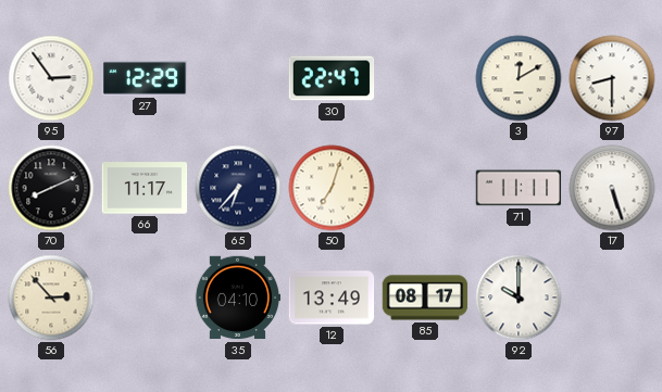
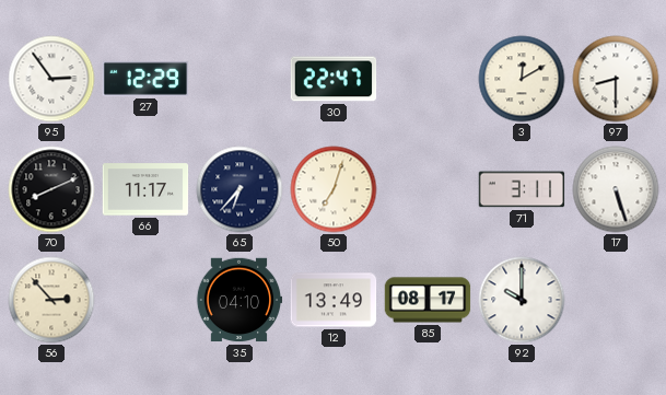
71: 11:11 -> 3:11 (522, 189)
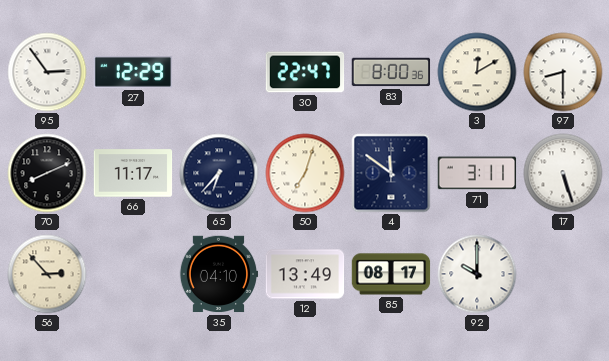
83: none -> 8:00 (391, 72)
4: none -> 11:51 (391, 173)
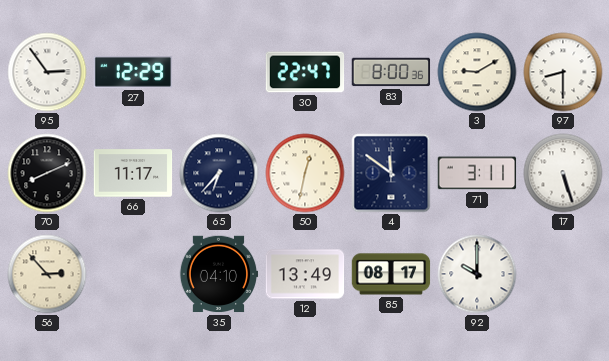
3: 12:10 -> 9:10 (477, 72)
50: 7:03 -> 12:32 (305, 173)
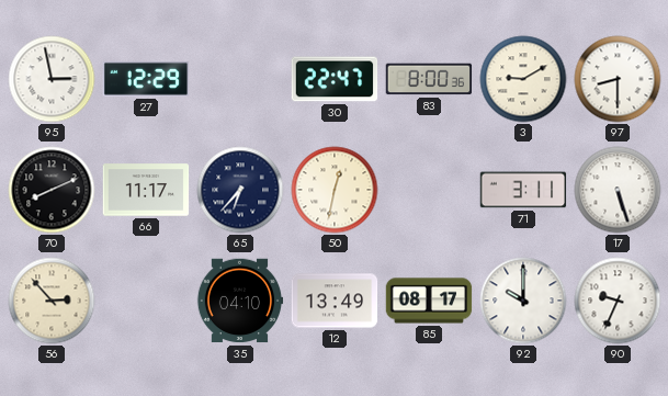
95: 2:54 -> 2:58 (52, 79)
4: 11:51 -> none (391, 173)
90: none -> 9:34 (618, 301)
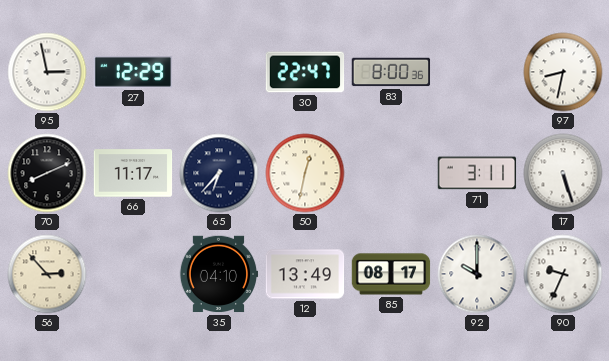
3: 9:10 -> none (523, 79)
97: 8:30 -> 8:32 (563, 72)
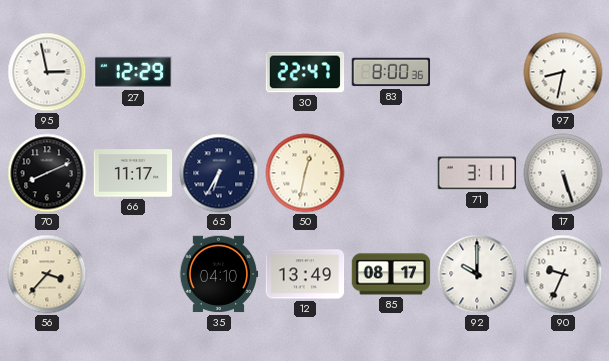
65: 6:37 -> 6:35 (219, 173)
56: 2:53 -> 3:37 (47, 274)
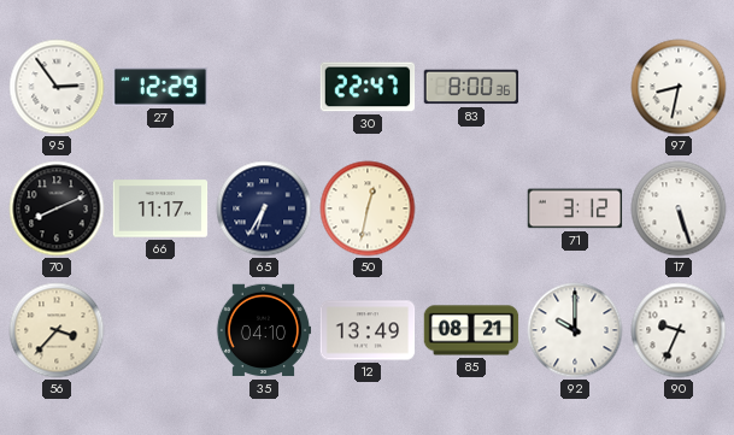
95: 2:58 -> 2:54 (57, 87)
71: 3:11 -> 3:12 (575, 208)
85: 08:17 -> 08:21 (471, 330)
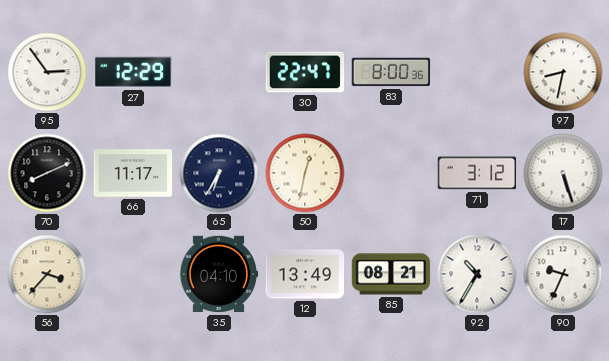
92: 10:00 -> 10:35 (477, 274)
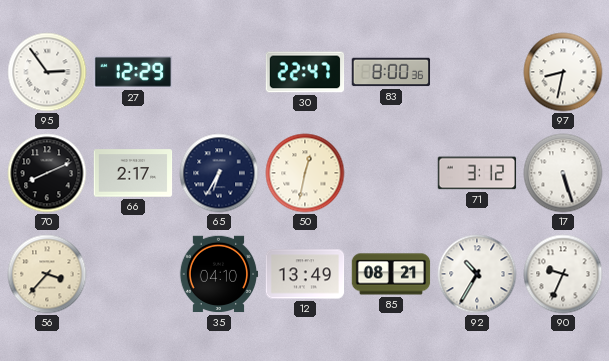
66: 11:17 -> 2:17 (133, 173)
